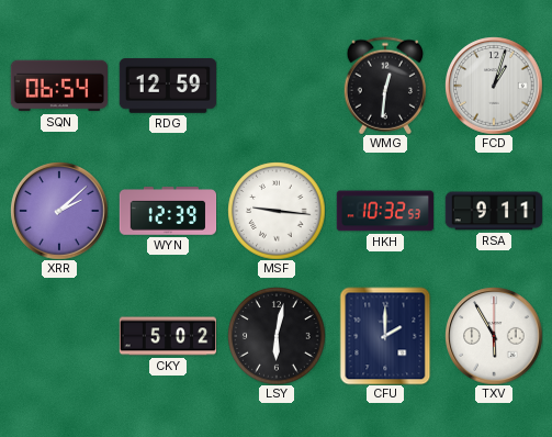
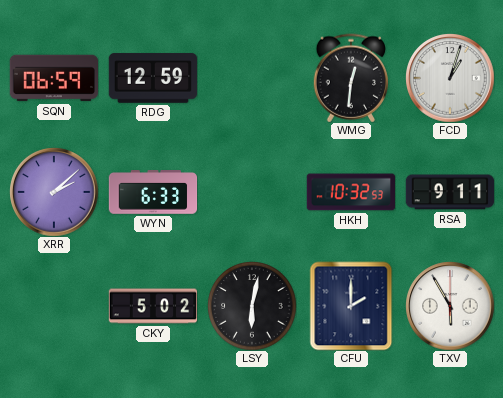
SQN: 06:54 -> 06:59 (53, 78)
WYN: 12:39 -> 6:33 (153, 192)
MSF: 9:16 -> none (277, 211)
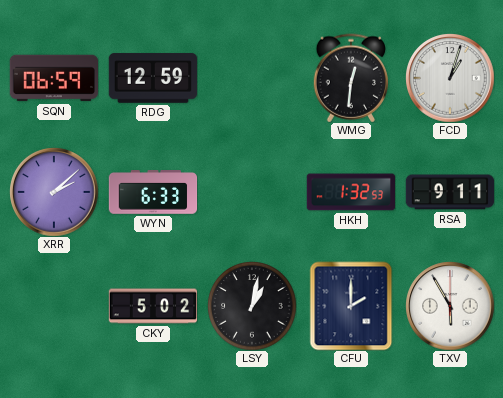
HKH: 10:32 -> 1:32 (350, 192)
LSY: 6:02 -> 1:02 (252, 306)
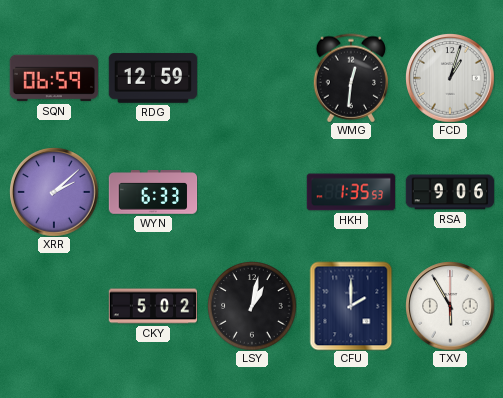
HKH: 1:32 -> 1:35 (350, 192)
RSA: 9:11 -> 9:06 (450, 192)
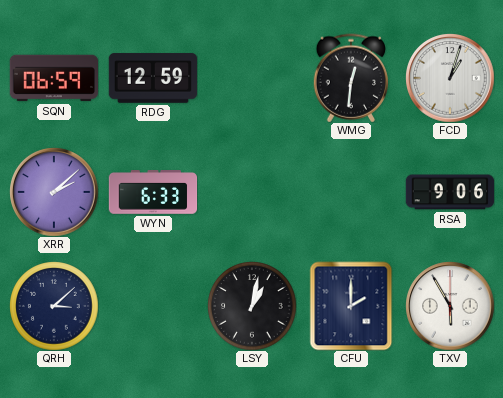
HKH: 1:35 -> none (350, 192)
QRH: none -> 3:08 (54, 306)
CKY: 5:02 -> none (153, 306)
